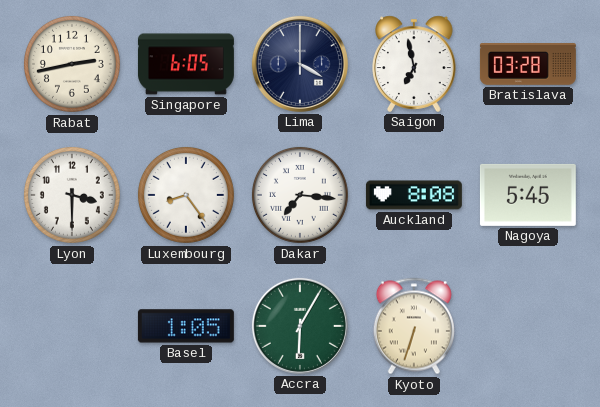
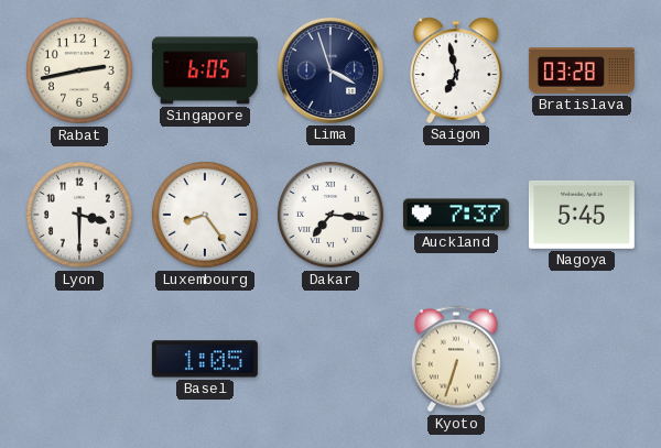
Lima: 4:00 -> 3:57 (330, 70)
Auckland: 8:08 -> 7:37 (456, 215)
Accra: 6:05 -> none (300, 326)
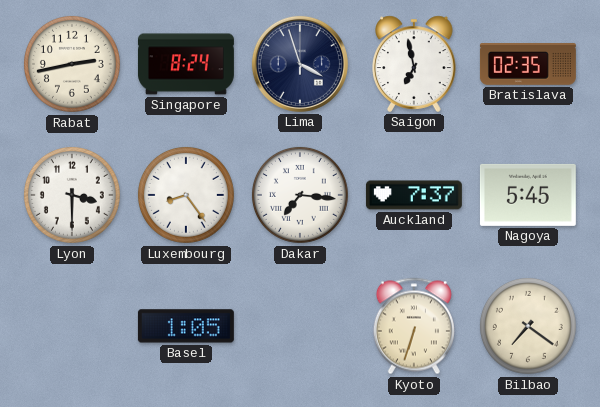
Singapore: 6:05 -> 8:24 (186, 64)
Bratislava: 03:28 -> 02:35 (528, 65)
Bilbao: none -> 7:21 (528, 326)
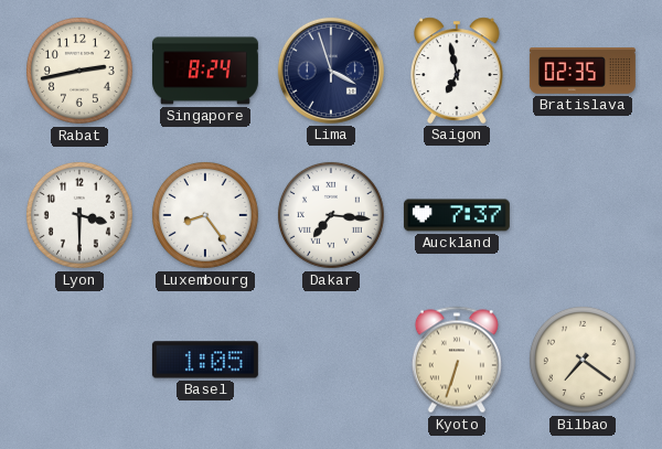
Nagoya: 5:45 -> none (528, 195)
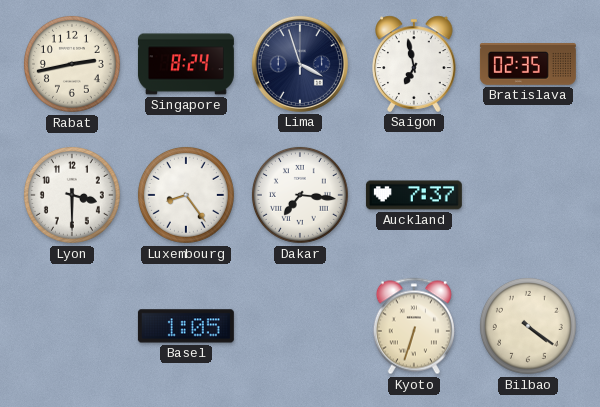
Bilbao: 7:21 -> 4:21 (528, 326)
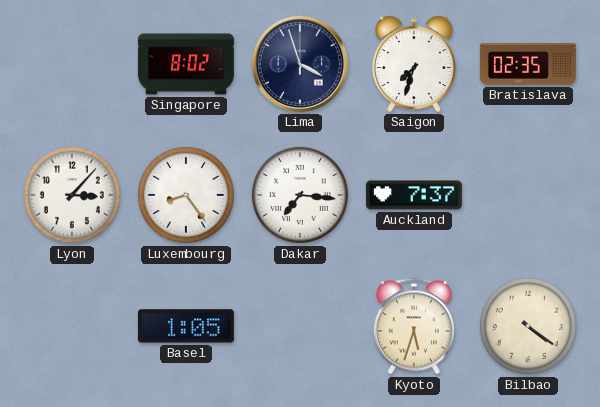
Rabat: 2:43 -> none (72, 64)
Singapore: 8:24 -> 8:02 (186, 64)
Saigon: 6:58 -> 7:33 (414, 64)
Lyon: 3:30 -> 3:07 (72, 195)
Kyoto: 6:33 -> 5:33 (414, 326)
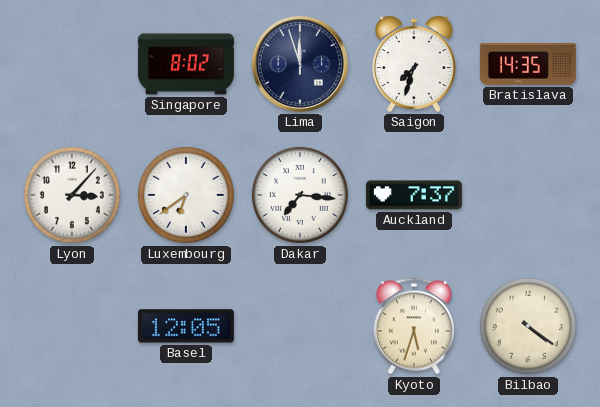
Lima: 3:57 -> 11:57 (300, 64)
Bratislava: 02:35 -> 14:35 (528, 65)
Luxembourg: 8:24 -> 6:39 (186, 195)
Basel: 1:05 -> 12:05 (186, 326)
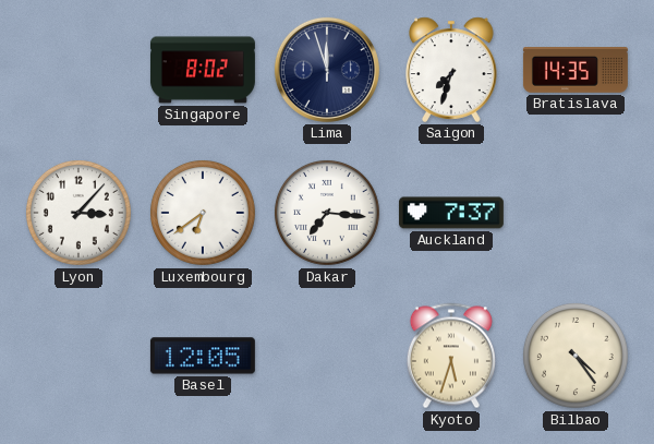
Bilbao: 4:21 -> 4:24 (576, 356)
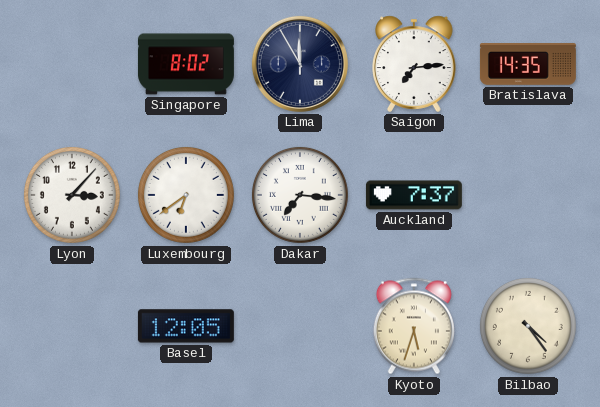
Lima: 11:57 -> 11:55 (300, 64)
Saigon: 7:33 -> 7:14 (414, 64)
